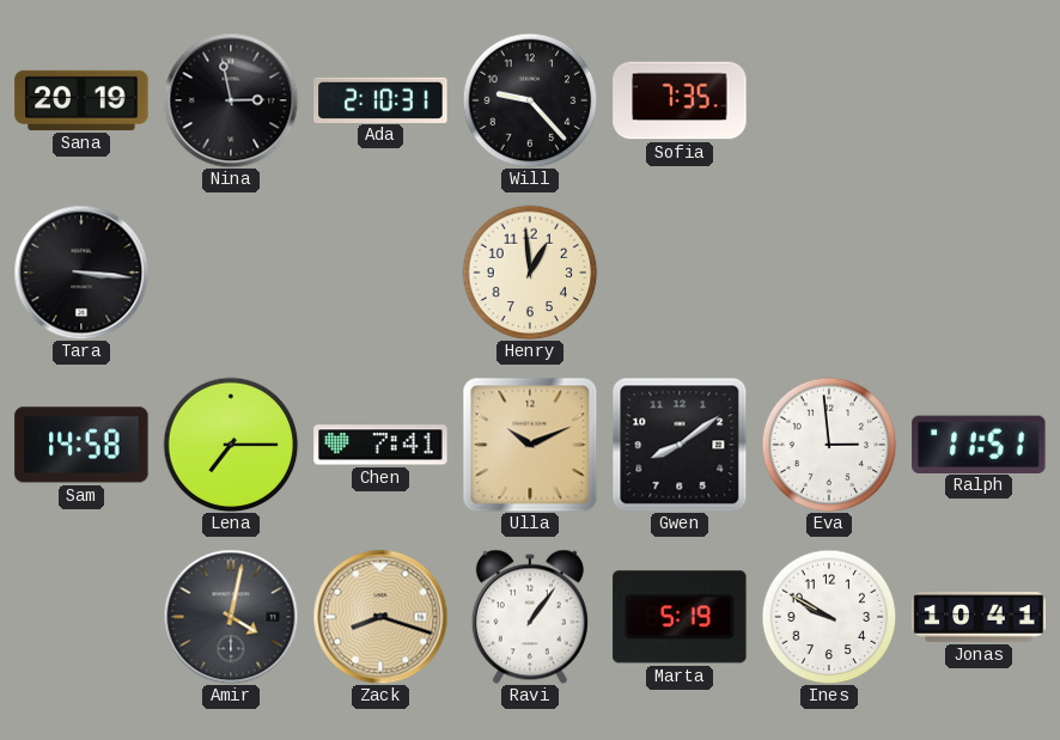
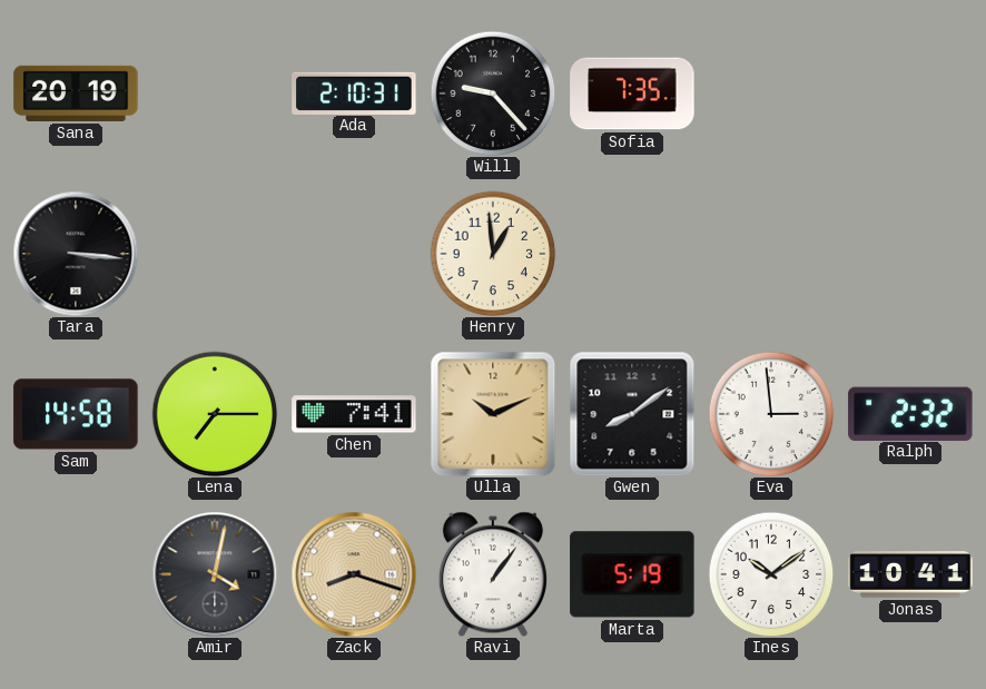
Nina: 2:58 -> none (231, 100)
Ralph: 11:51 -> 2:32 (910, 413)
Ines: 9:50 -> 10:09 (771, 574)
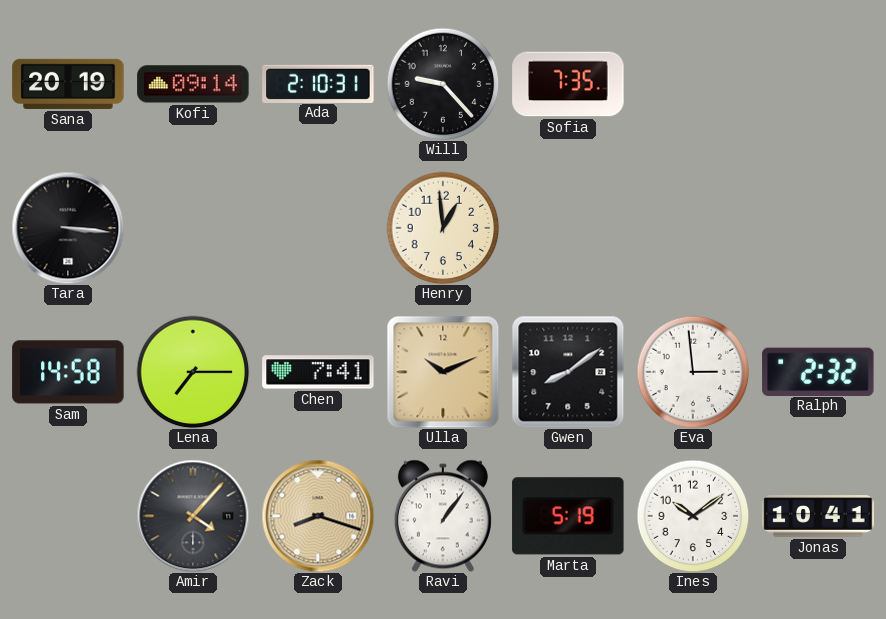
Kofi: none -> 09:14 (193, 84)
Amir: 4:02 -> 4:07 (193, 516)
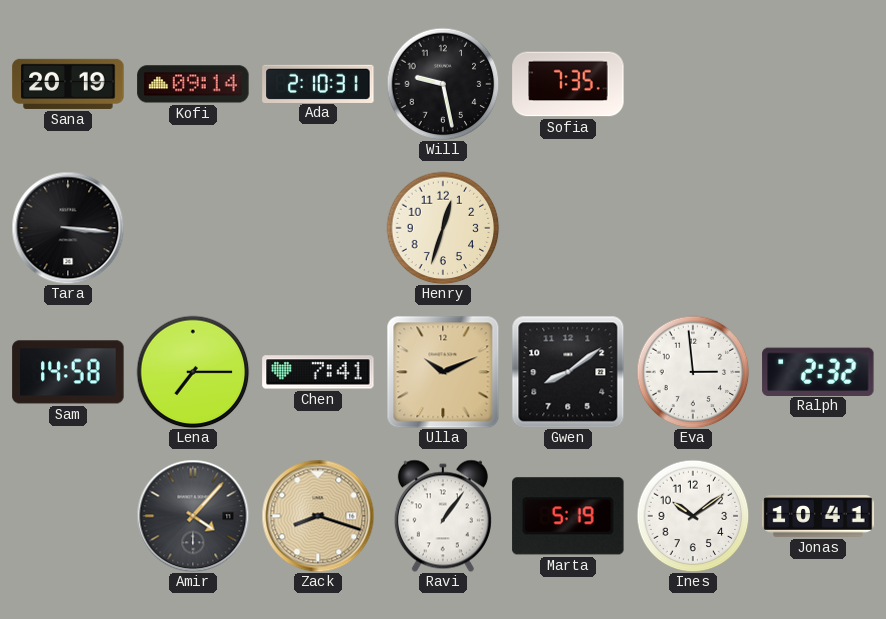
Will: 9:23 -> 9:28 (443, 84)
Henry: 12:59 -> 12:33 (443, 228)
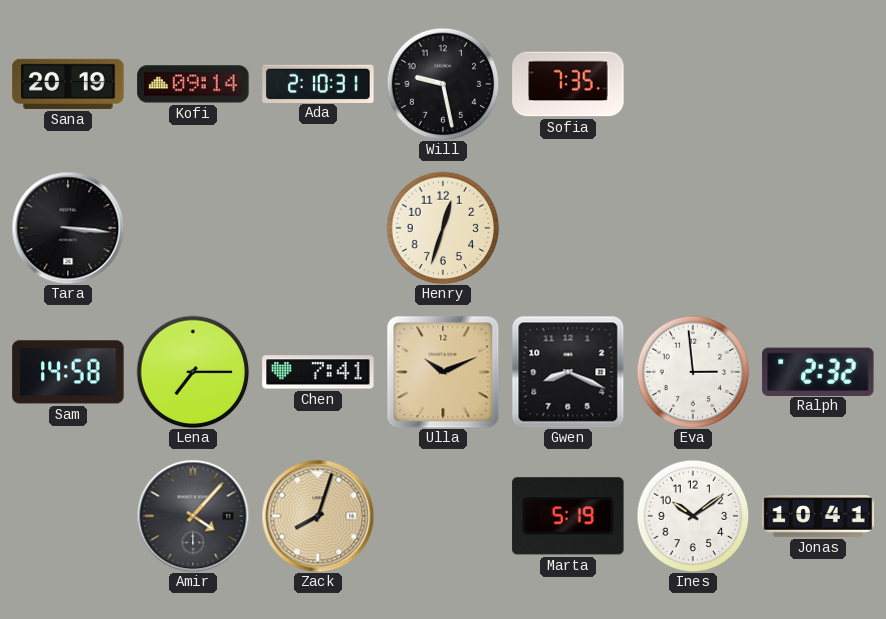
Gwen: 8:09 -> 8:19 (568, 372)
Zack: 8:18 -> 8:03 (318, 516)
Ravi: 1:06 -> none (443, 516)
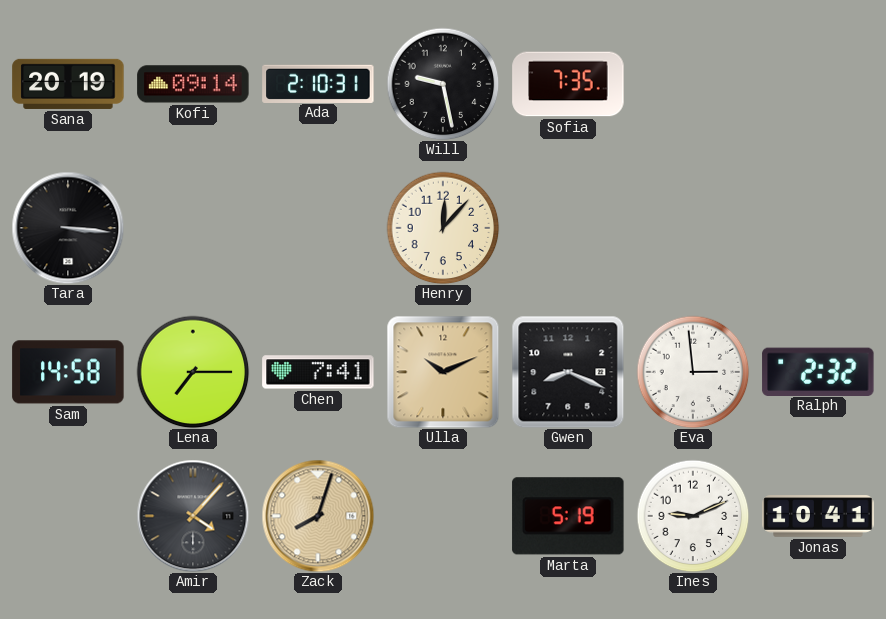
Henry: 12:33 -> 12:07 (443, 228)
Ines: 10:09 -> 9:11 (693, 516)
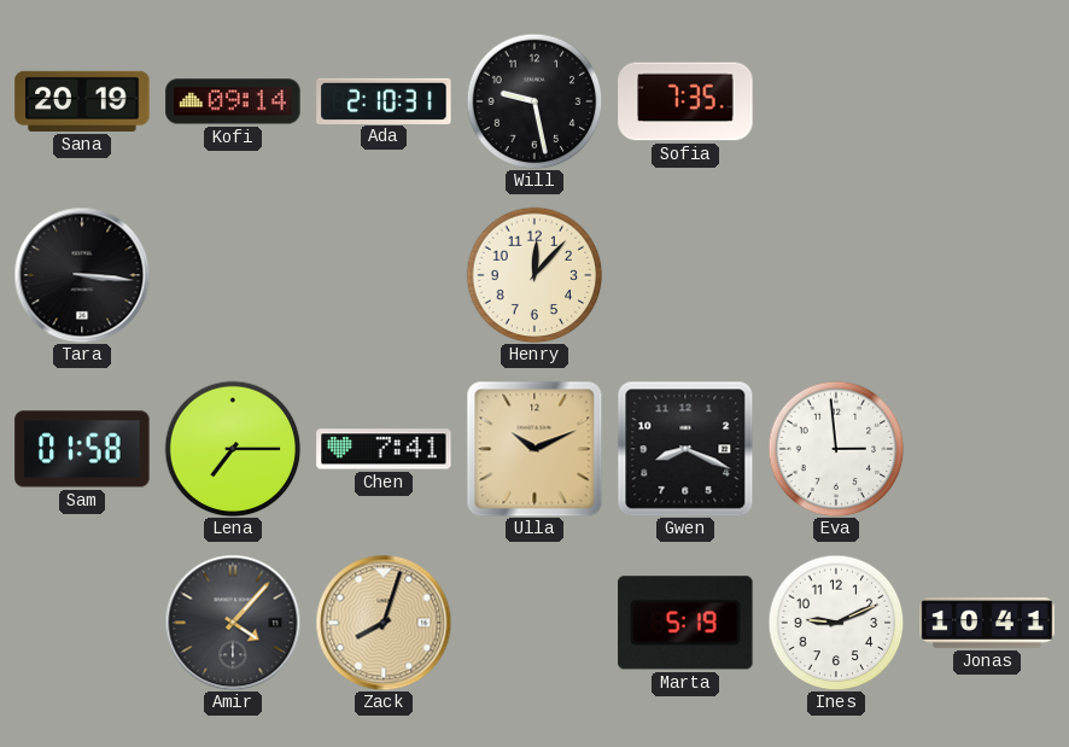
Sam: 14:58 -> 01:58 (82, 449)
Ralph: 2:32 -> none (818, 371)
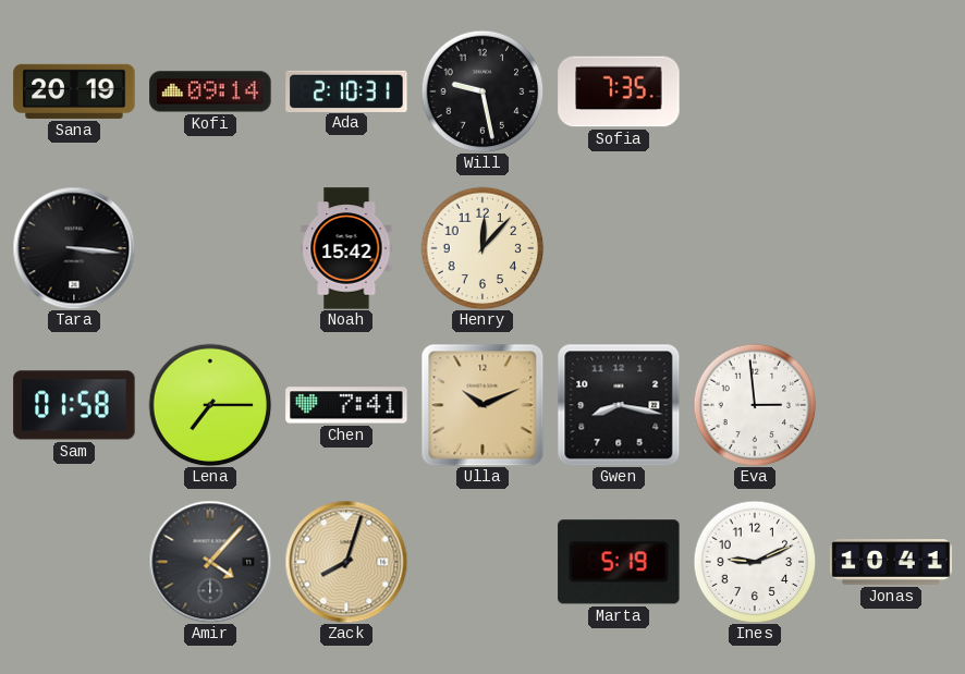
Noah: none -> 15:42 (346, 248)
Gwen: 8:19 -> 8:17 (619, 405)
